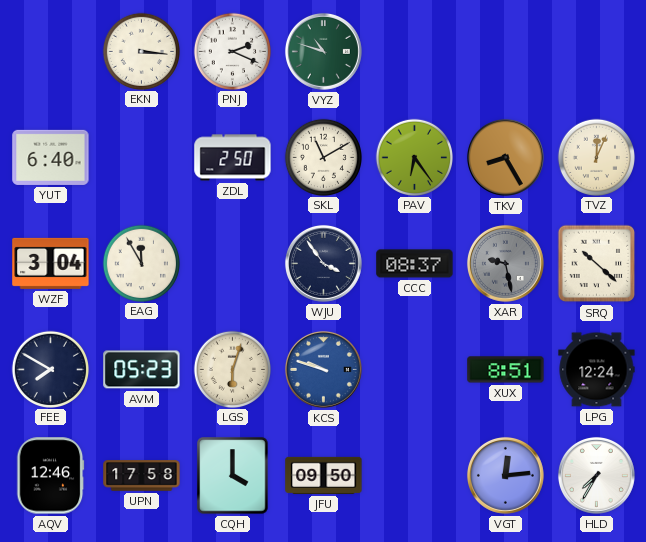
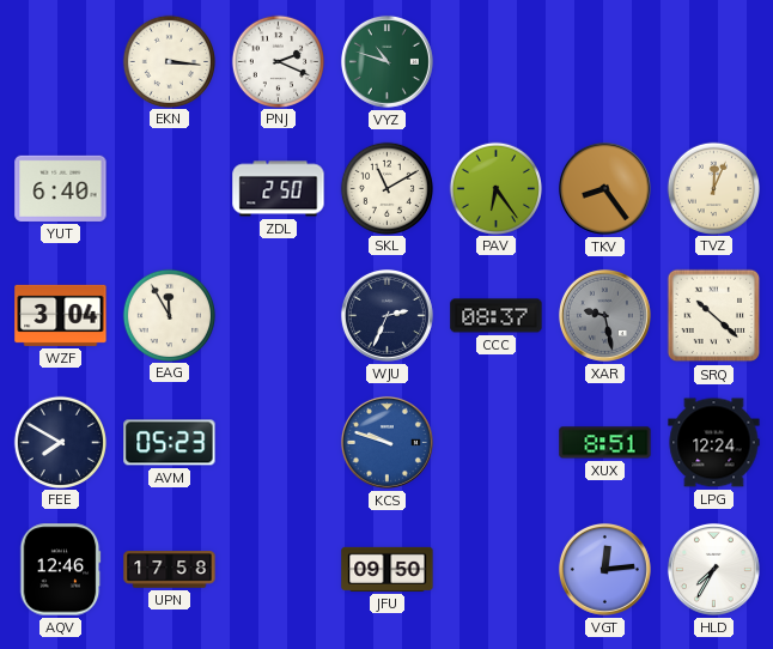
TKV: 8:25 -> 8:24 (604, 188)
WJU: 3:54 -> 2:34 (386, 315)
LGS: 6:03 -> none (232, 369)
CQH: 4:00 -> none (233, 476)
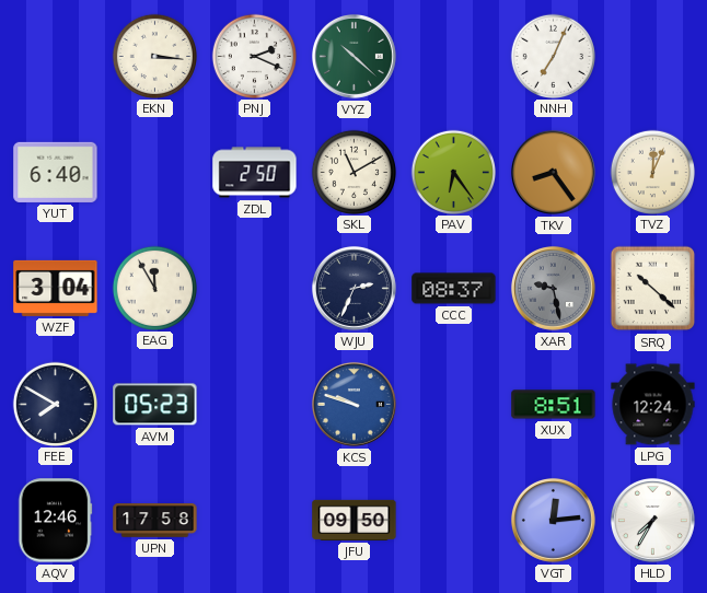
VYZ: 10:48 -> 10:22 (353, 56)
NNH: none -> 7:04 (553, 56)
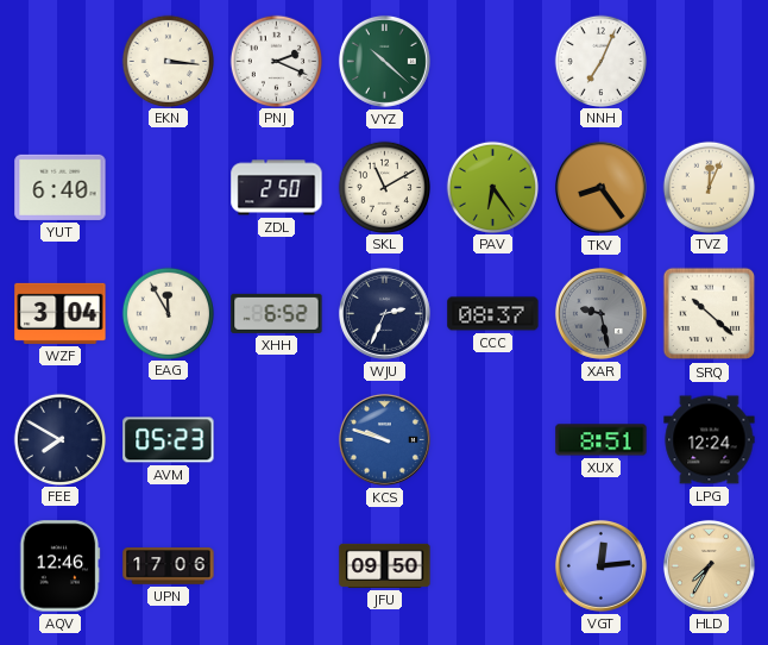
XHH: none -> 6:52 (277, 313)
UPN: 17:58 -> 17:06 (169, 566)
HLD dial: white -> champagne (709, 565)
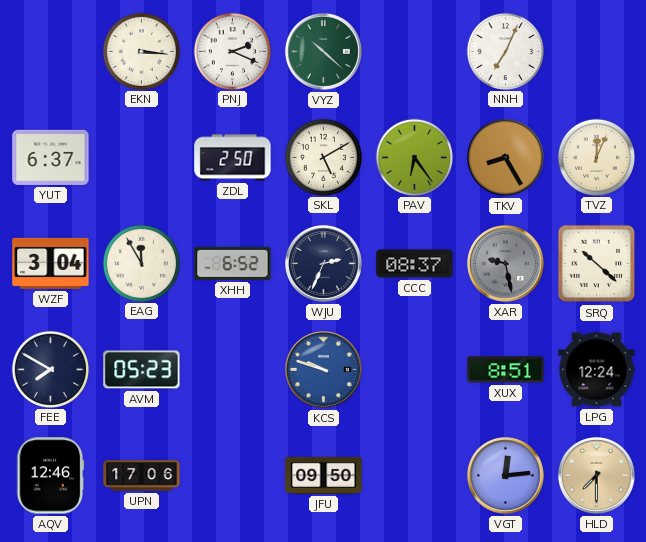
YUT: 6:40 -> 6:37 (51, 157)
SKL: 11:10 -> 5:10 (323, 157)
TKV: 8:24 -> 8:25 (505, 157)
HLD: 7:35 -> 7:30 (596, 475)
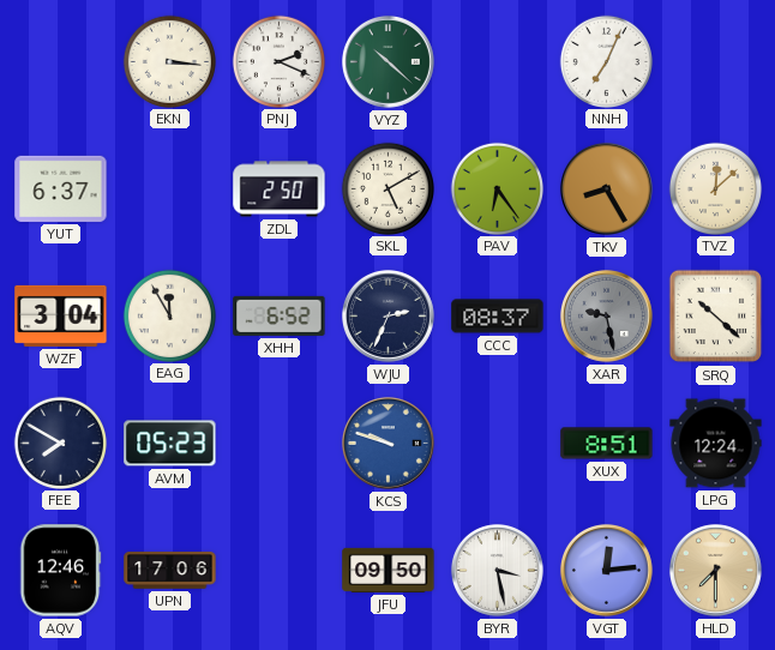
TVZ: 12:04 -> 12:08 (715, 188)
BYR: none -> 3:28 (497, 570)
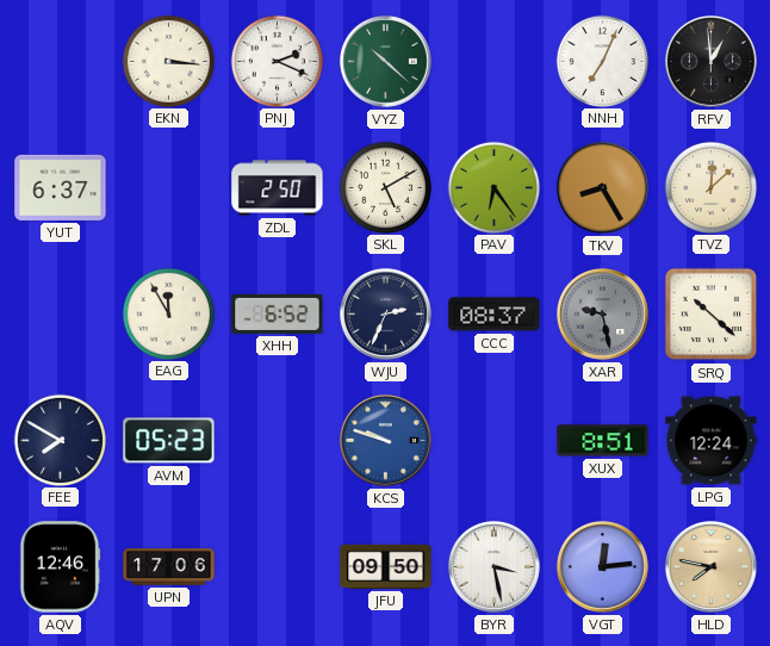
RFV: none -> 12:59 (710, 61)
WZF: 3:04 -> none (61, 315)
HLD: 7:30 -> 7:47 (710, 566)
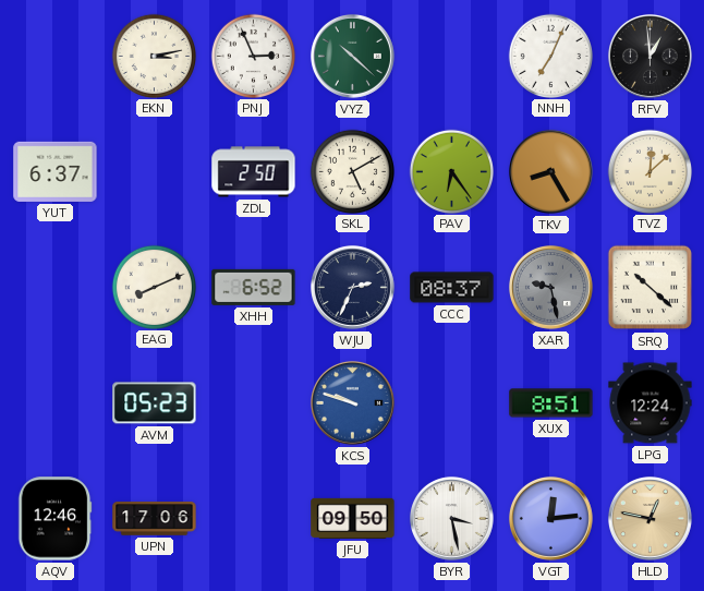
EKN: 3:16 -> 3:13 (154, 56)
PNJ: 2:19 -> 2:56 (253, 56)
EAG: 11:55 -> 8:11 (154, 287)
FEE: 7:50 -> none (60, 440)
HLD: 7:47 -> 12:47 (650, 518)
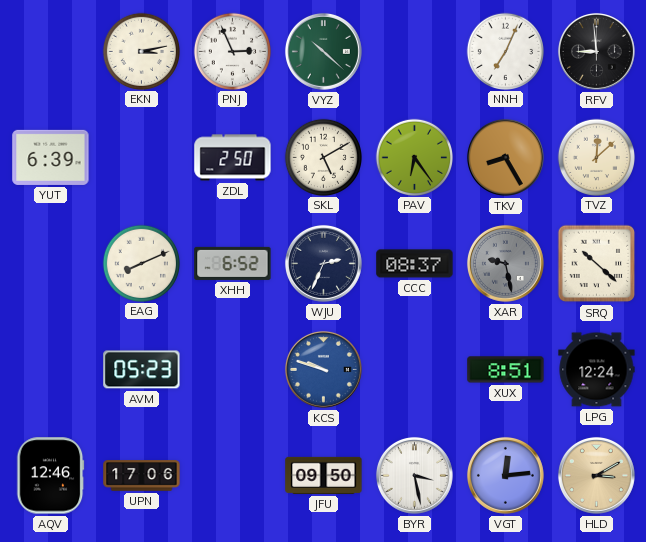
RFV: 12:59 -> 8:59 (596, 51)
YUT: 6:37 -> 6:39 (51, 157)
HLD: 12:47 -> 3:10 (596, 475)
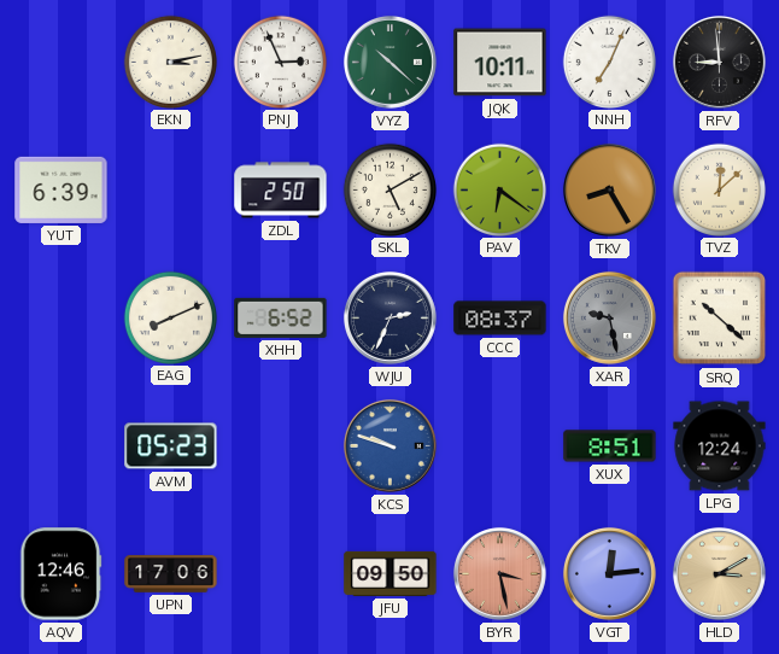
JQK: none -> 10:11 (500, 63)
PAV: 6:24 -> 6:21 (499, 189)
BYR dial: white -> salmon (499, 573)
